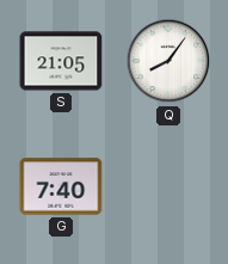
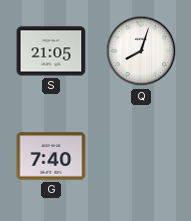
Q: 8:06 -> 8:03 (141, 51)
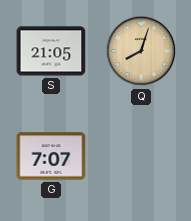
Q dial: white -> champagne (141, 51)
G: 7:40 -> 7:07 (51, 156)
